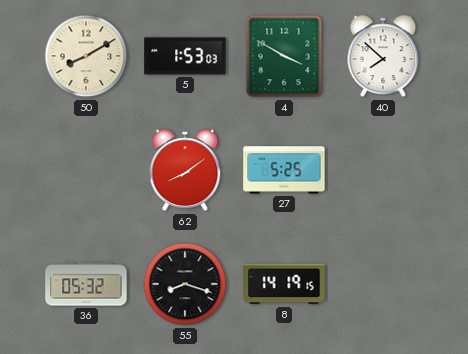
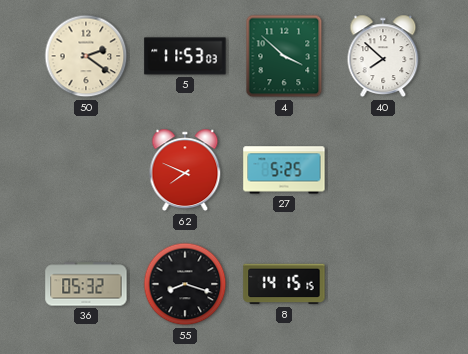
50: 8:10 -> 2:21 (86, 56)
5: 1:53 -> 11:53 (185, 56)
4: 3:50 -> 3:52 (284, 56)
62: 8:09 -> 7:49 (185, 170)
8: 14:19 -> 14:15 (284, 284)
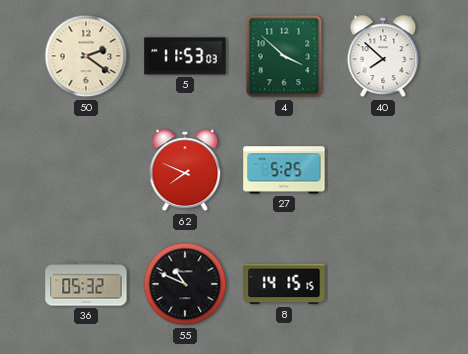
55: 8:18 -> 10:49 (185, 284)
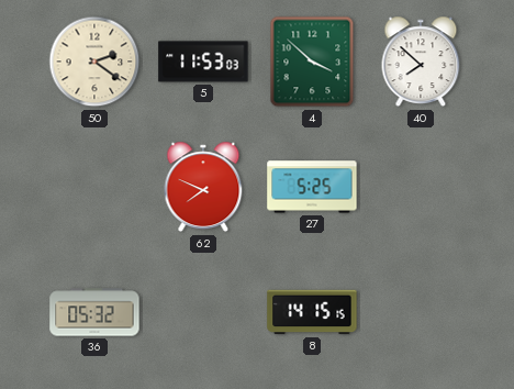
55: 10:49 -> none (185, 284)
